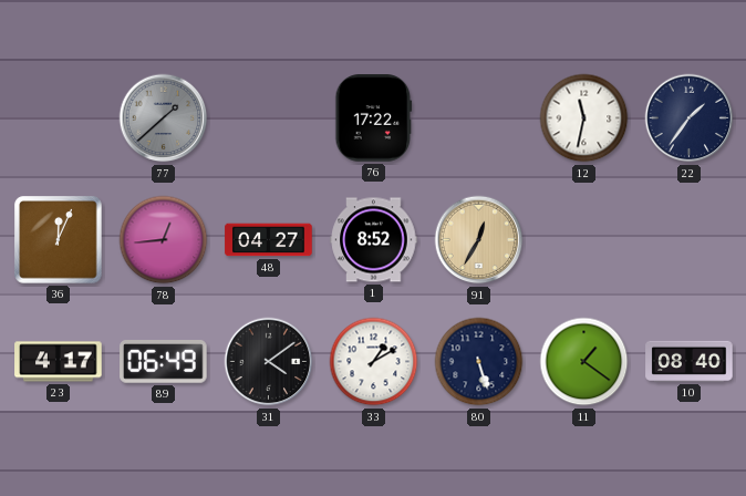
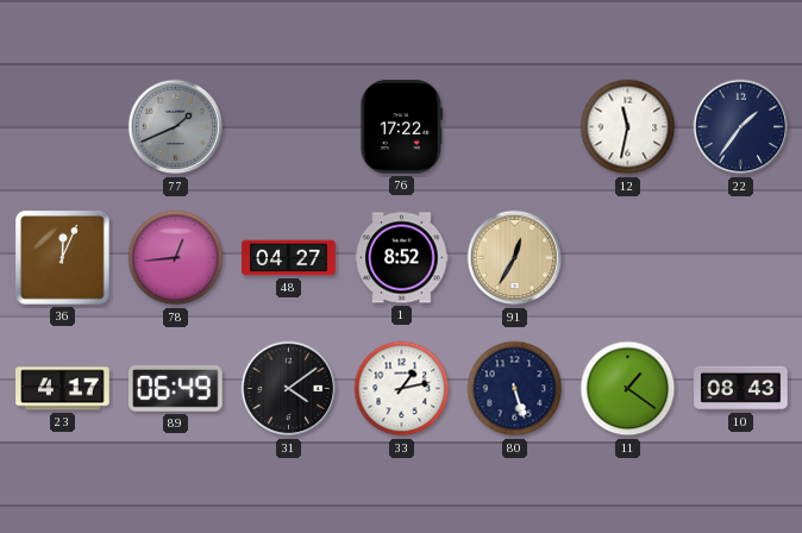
77: 1:38 -> 1:41 (176, 127)
33: 1:10 -> 1:13 (402, 389)
10: 08:40 -> 08:43 (741, 388)
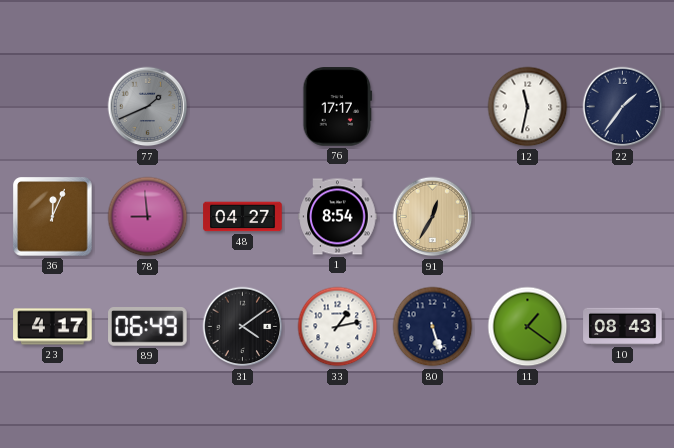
76: 17:22 -> 17:17 (338, 107)
78: 12:44 -> 8:59 (148, 217)
1: 8:52 -> 8:54 (338, 217)
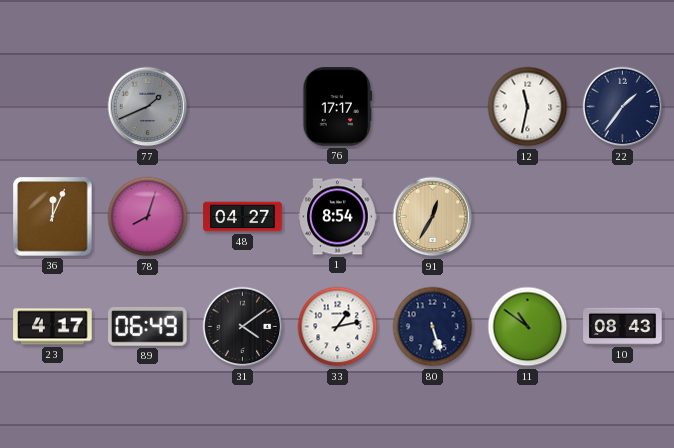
78: 8:59 -> 8:03 (148, 217)
11: 1:21 -> 10:51 (528, 327)
